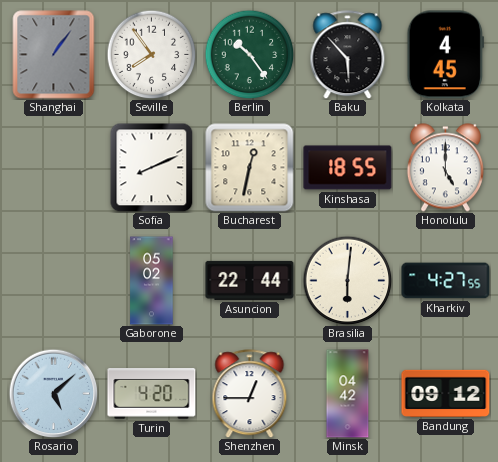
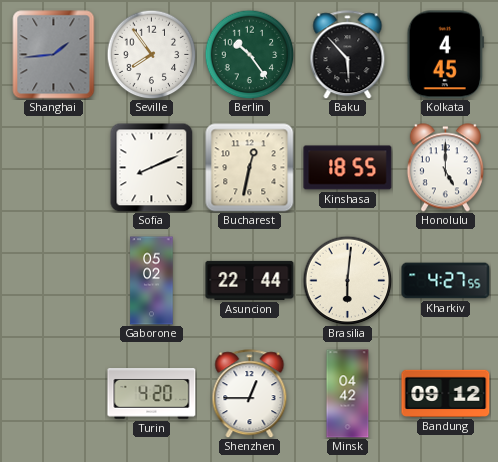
Shanghai: 1:06 -> 1:44 (54, 55)
Rosario: 5:08 -> none (53, 393)
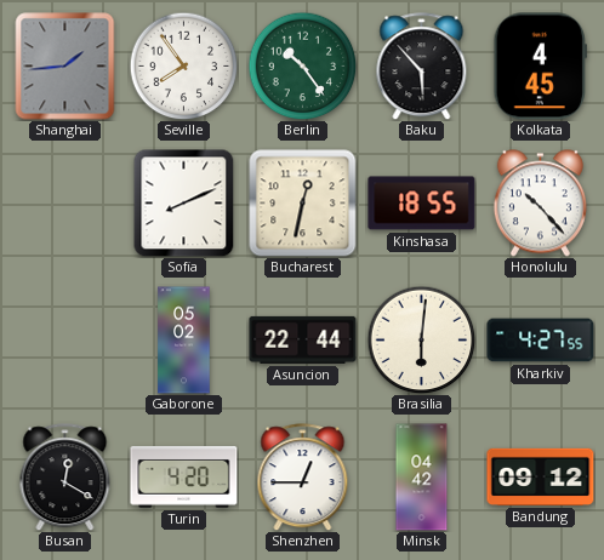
Honolulu: 5:00 -> 10:23 (540, 204)
Busan: none -> 12:20 (65, 478)
